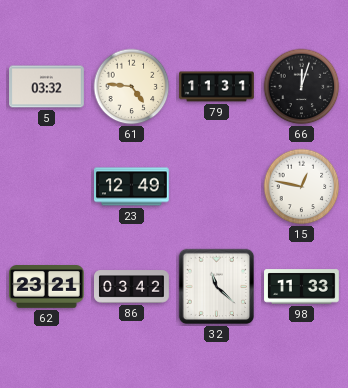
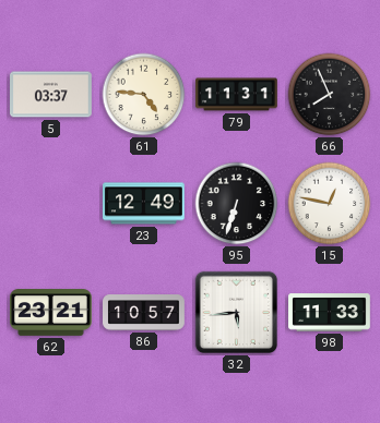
5: 03:32 -> 03:37 (51, 95)
66: 12:03 -> 7:56 (330, 95)
95: none -> 6:33 (237, 204)
86: 03:42 -> 10:57 (144, 313)
32: 11:22 -> 5:44 (237, 313)
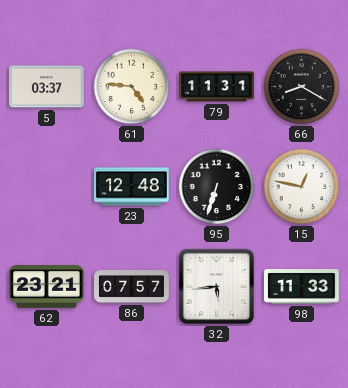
66: 7:56 -> 8:20 (302, 87)
23: 12:49 -> 12:48 (132, 187)
86: 10:57 -> 07:57 (132, 287)
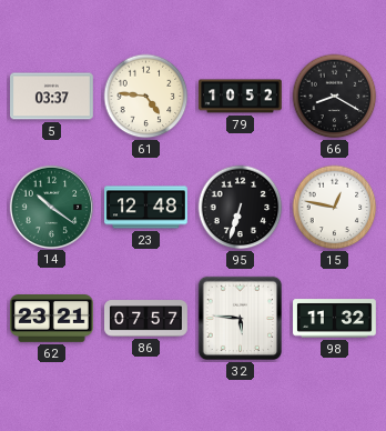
79: 11:31 -> 10:52 (241, 97)
14: none -> 10:21 (51, 207)
32: 5:44 -> 5:46 (241, 319)
98: 11:33 -> 11:32 (335, 319)
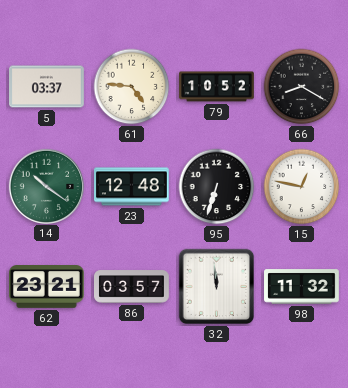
86: 07:57 -> 03:57 (132, 287)
32: 5:46 -> 11:59 (217, 287)
